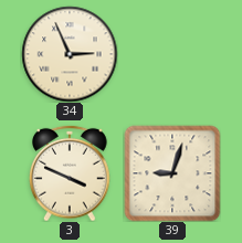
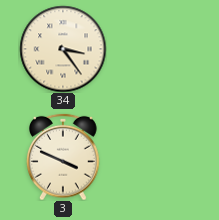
34: 2:56 -> 3:24 (63, 49)
39: 9:03 -> none (172, 173)
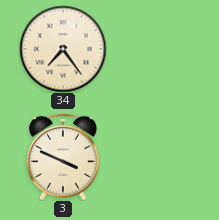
34: 3:24 -> 7:24 (63, 49)
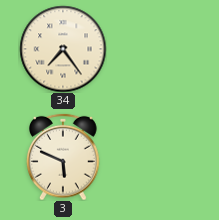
3: 3:49 -> 5:49 (64, 157)
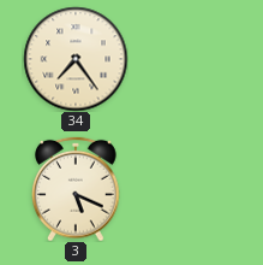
3: 5:49 -> 5:19 (77, 189)
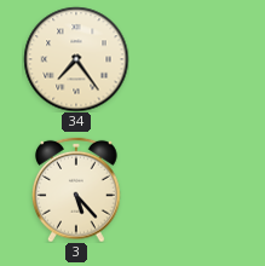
3: 5:19 -> 5:23 (77, 190)
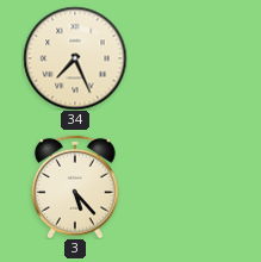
34: 7:24 -> 7:26 (75, 58)
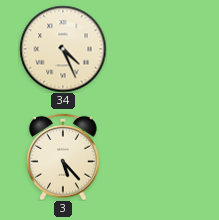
34: 7:26 -> 4:26 (63, 49)
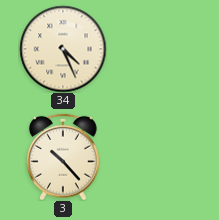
3: 5:23 -> 10:23 (64, 157)
